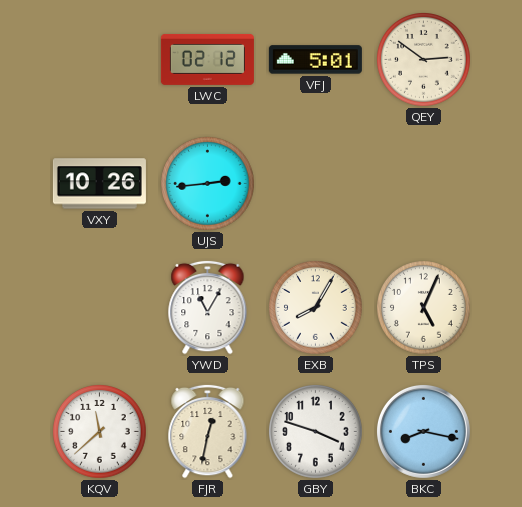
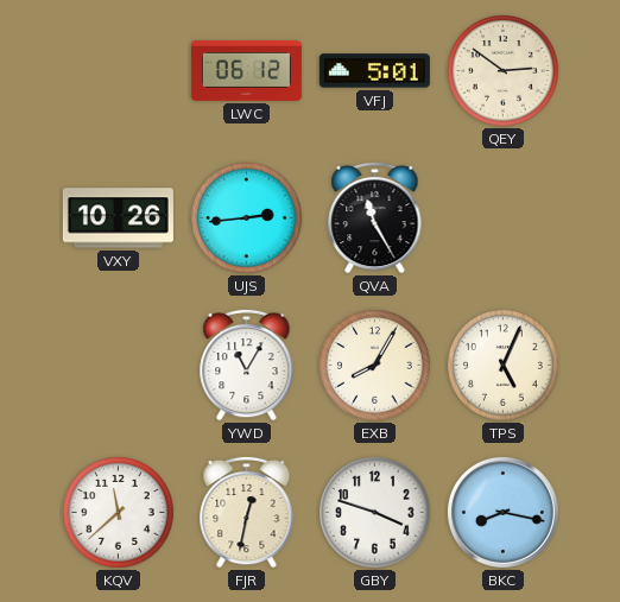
LWC: 02:12 -> 06:12 (246, 70)
QVA: none -> 11:25 (375, 217)
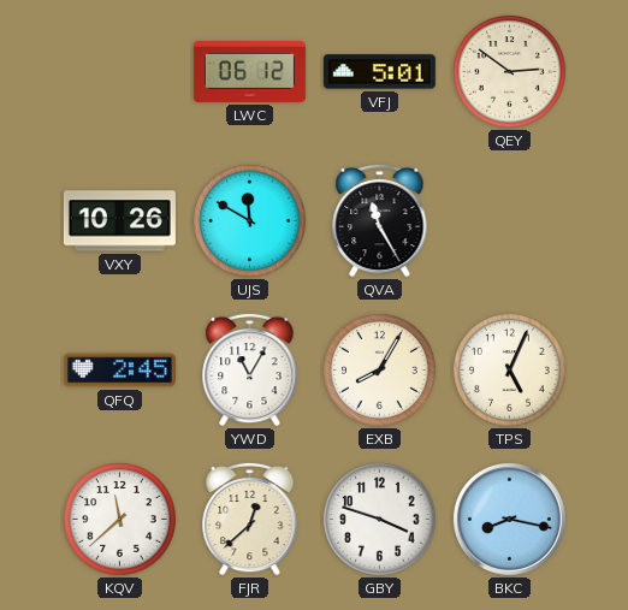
UJS: 2:44 -> 11:50 (250, 221)
QFQ: none -> 2:45 (119, 371)
FJR: 12:32 -> 12:38 (250, 519)
